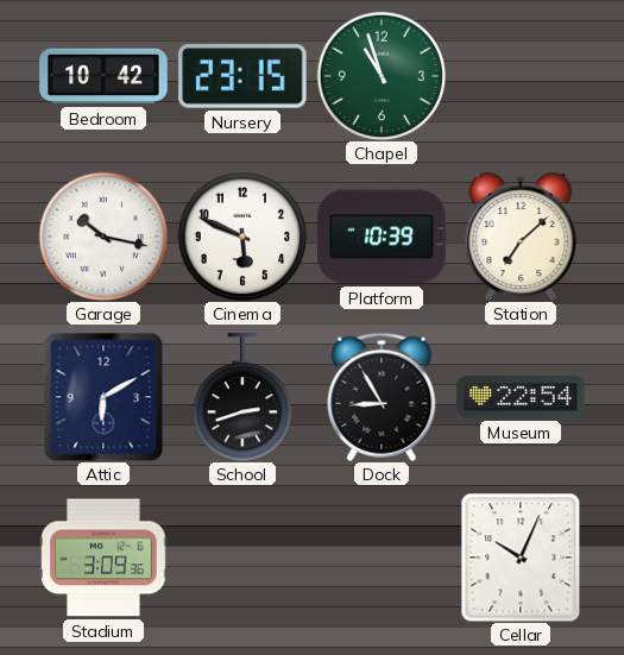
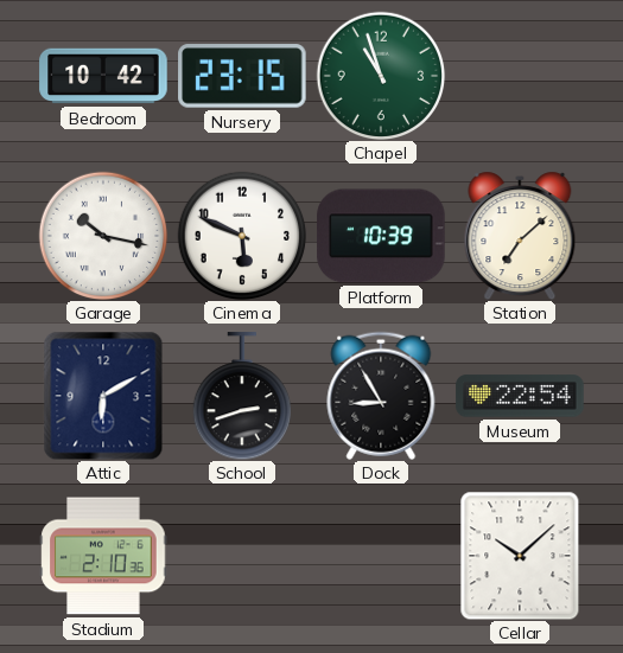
Stadium: 3:09 -> 2:10 (103, 556)
Cellar: 10:04 -> 10:08 (520, 556)
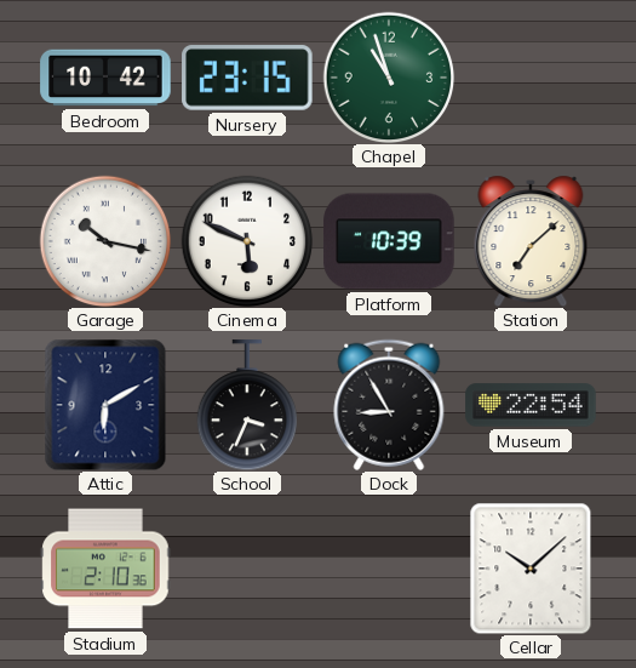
School: 2:42 -> 3:34 (246, 405)
